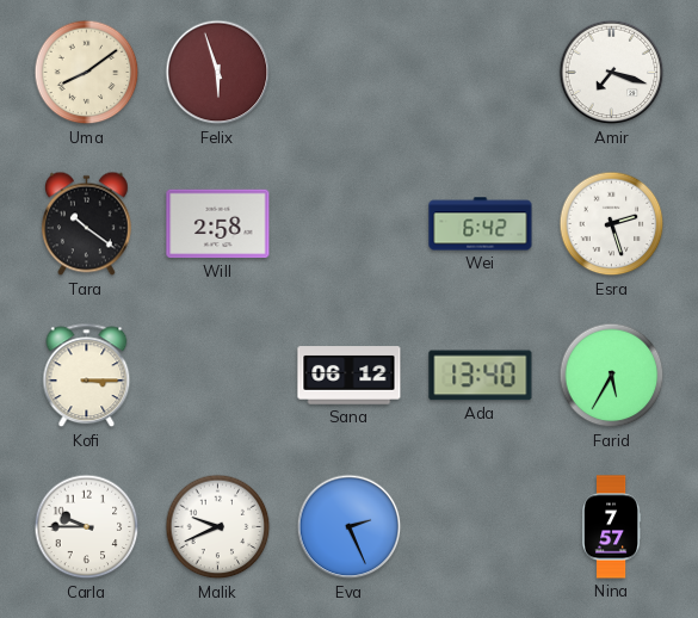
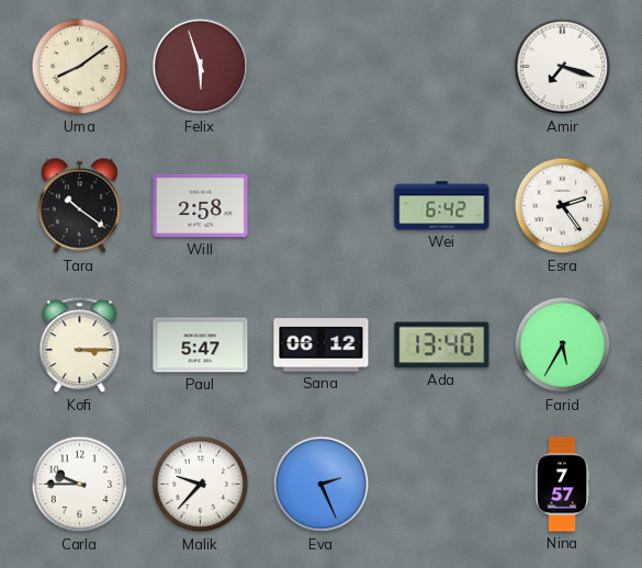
Esra: 2:27 -> 2:24 (563, 206)
Paul: none -> 5:47 (201, 345)
Malik: 9:41 -> 9:37 (201, 485)
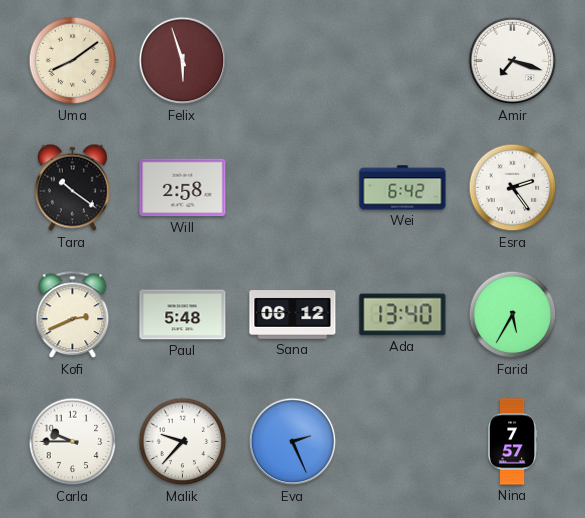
Kofi: 3:15 -> 2:41 (73, 315)
Paul: 5:47 -> 5:48 (183, 315)
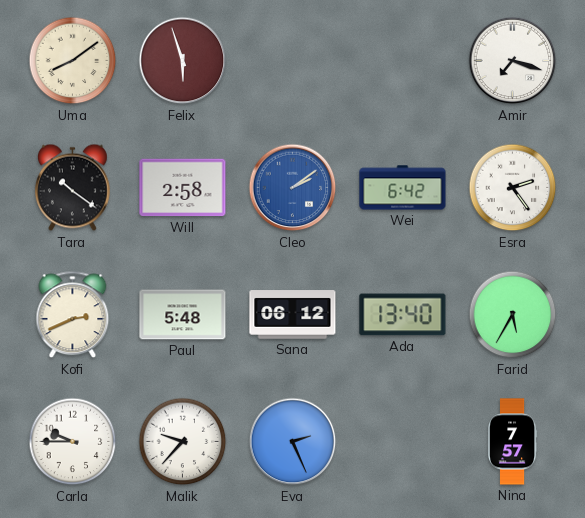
Cleo: none -> 2:09 (293, 188)
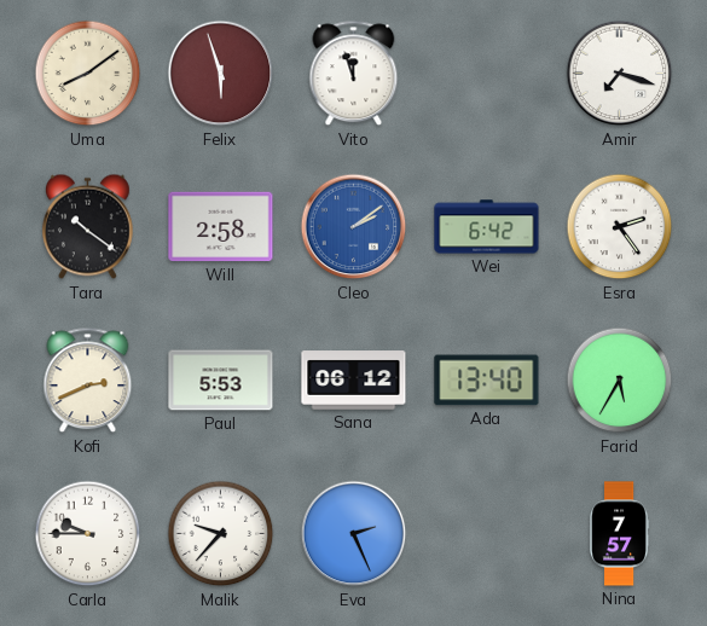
Vito: none -> 11:57 (354, 74)
Paul: 5:48 -> 5:53 (221, 381)
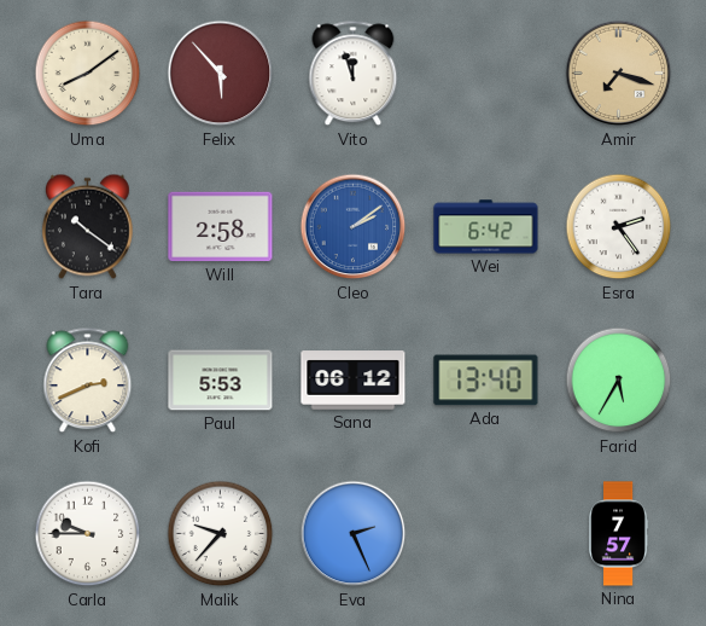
Felix: 5:57 -> 5:53 (221, 74)
Amir dial: white -> champagne (619, 74)
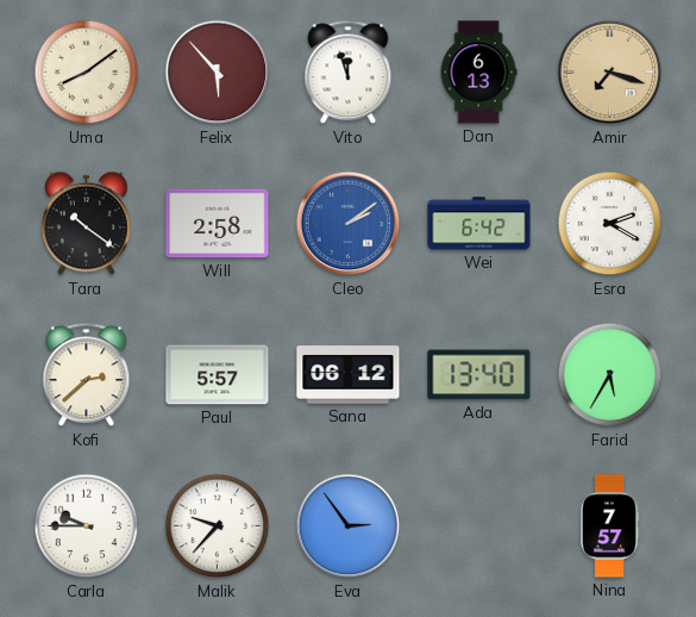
Dan: none -> 6:13 (478, 73)
Esra: 2:24 -> 2:20 (610, 224)
Kofi: 2:41 -> 2:38 (87, 375)
Paul: 5:53 -> 5:57 (218, 375)
Eva: 2:26 -> 2:54 (349, 526)
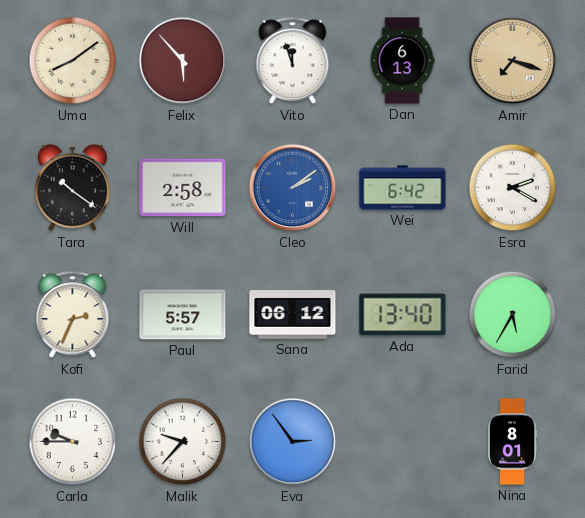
Kofi: 2:38 -> 2:34 (73, 315)
Nina: 7:57 -> 8:01 (512, 442)
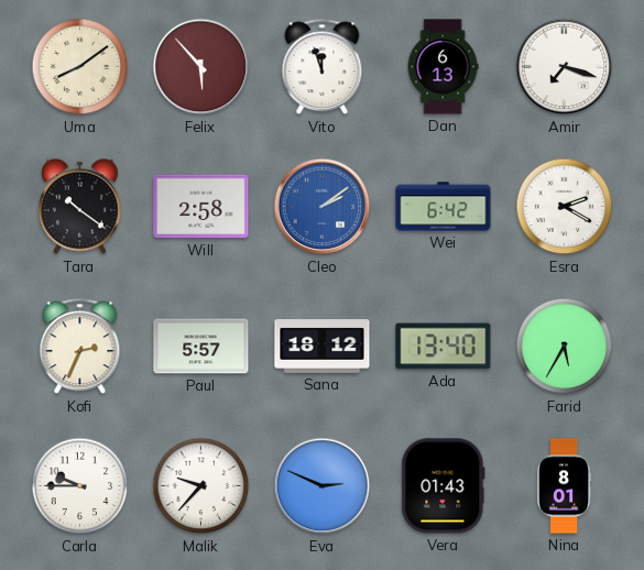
Amir dial: champagne -> white (565, 67)
Sana: 06:12 -> 18:12 (323, 347)
Eva: 2:54 -> 2:49 (323, 486)
Vera: none -> 01:43 (444, 486)
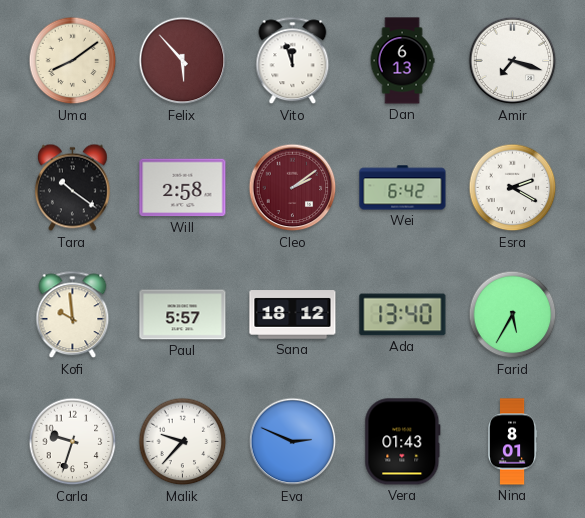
Cleo dial: blue -> burgundy (293, 188)
Kofi: 2:34 -> 9:59 (73, 315)
Carla: 9:45 -> 9:33 (73, 442)
